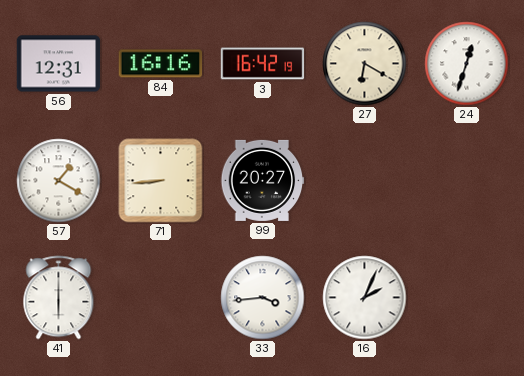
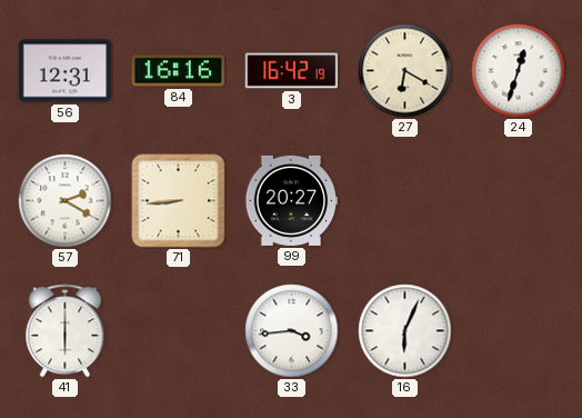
57: 1:20 -> 2:20 (66, 201)
16: 2:04 -> 6:04 (405, 331)
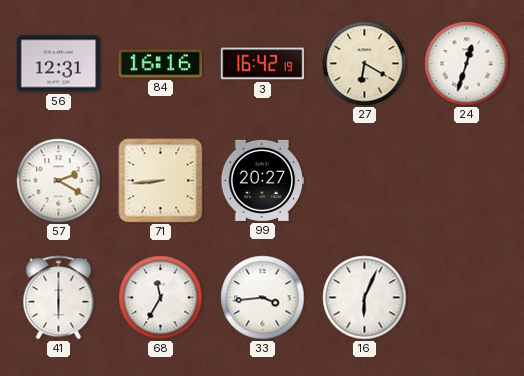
68: none -> 11:35 (161, 298)
